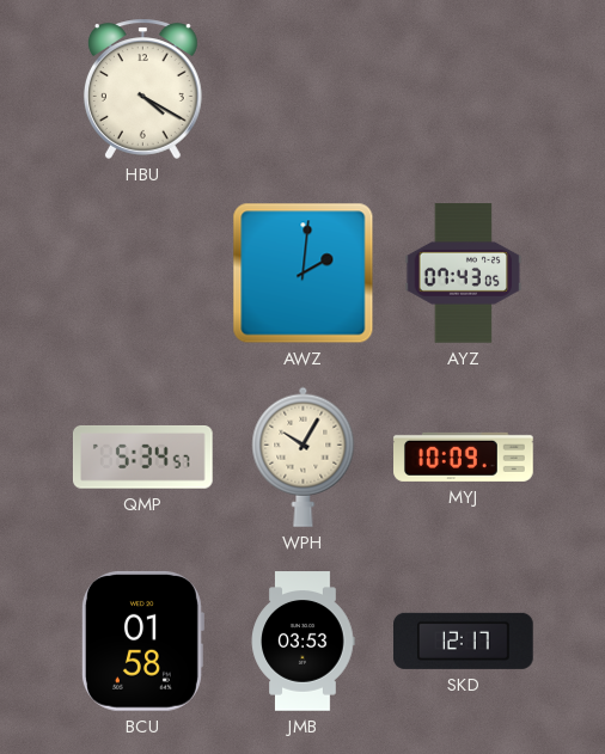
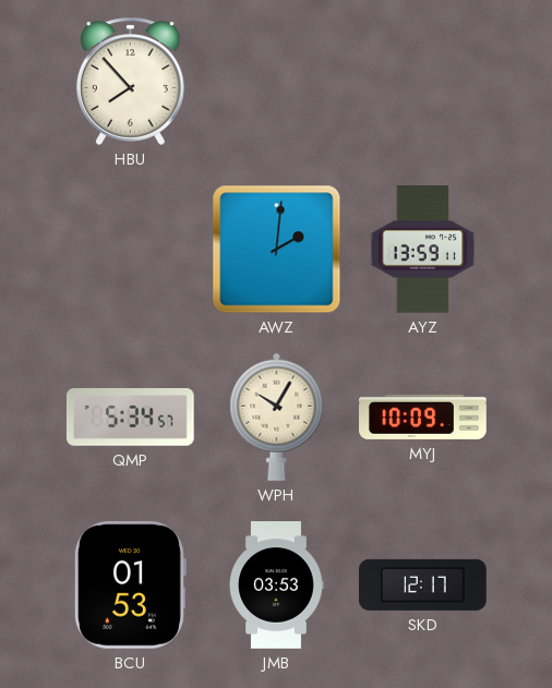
HBU: 4:20 -> 7:53 (130, 81)
AYZ: 07:43 -> 13:59 (423, 250)
BCU: 01:58 -> 01:53 (130, 584)
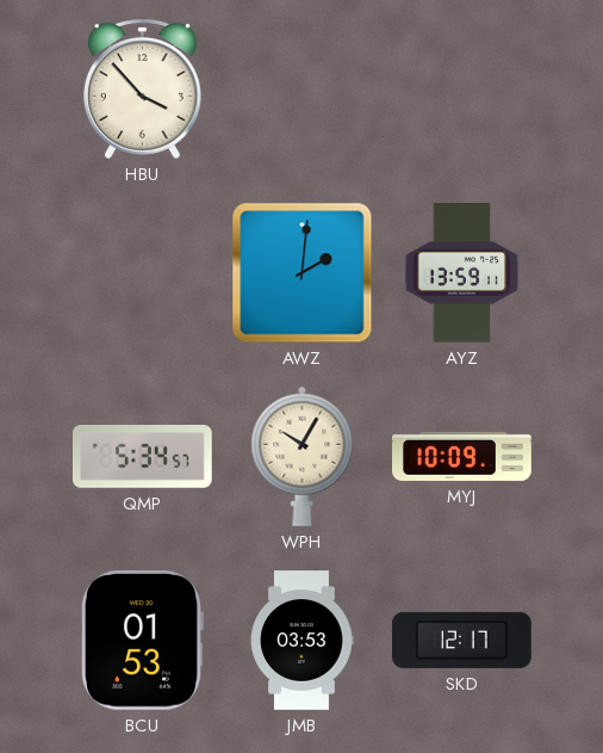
HBU: 7:53 -> 3:53 (142, 88)
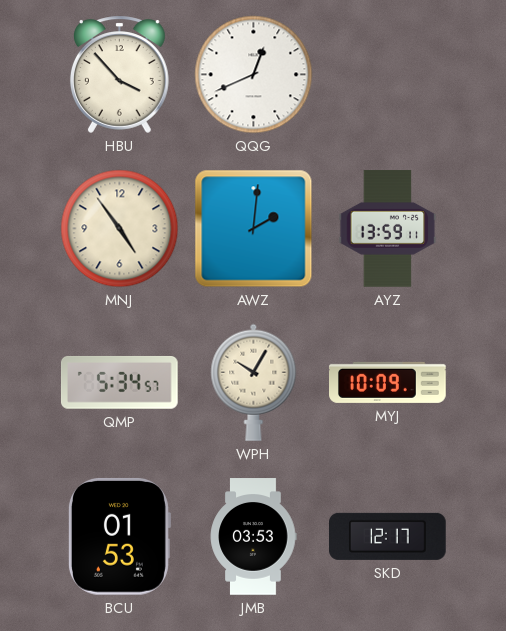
QQG: none -> 12:41 (254, 75)
MNJ: none -> 4:54 (120, 229)
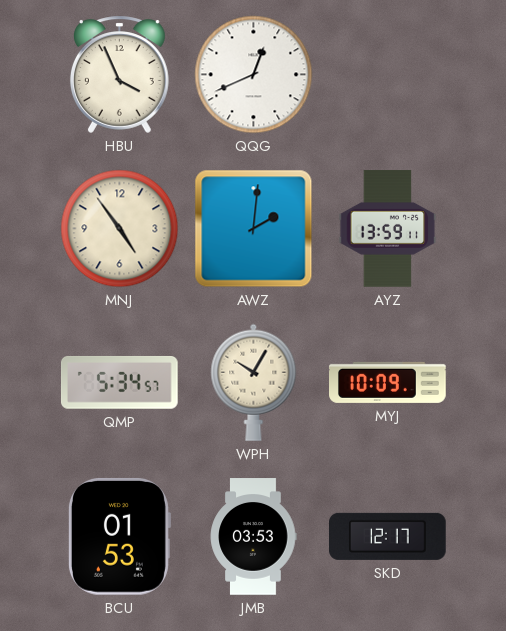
HBU: 3:53 -> 3:56 (119, 74)
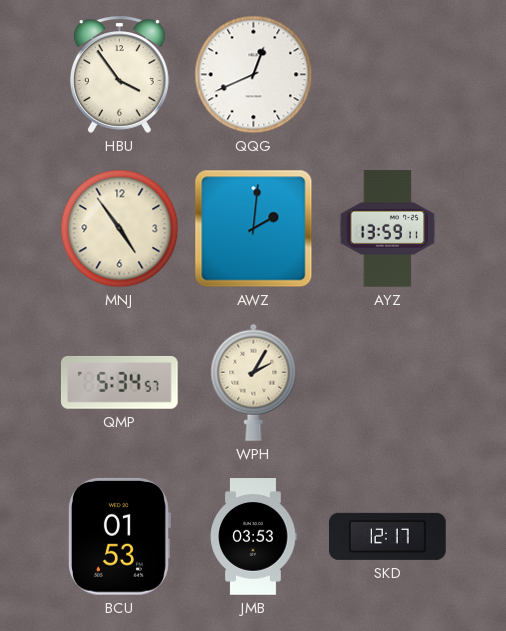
HBU: 3:56 -> 3:54 (119, 74)
WPH: 10:05 -> 2:05 (254, 382)
MYJ: 10:09 -> none (388, 382)
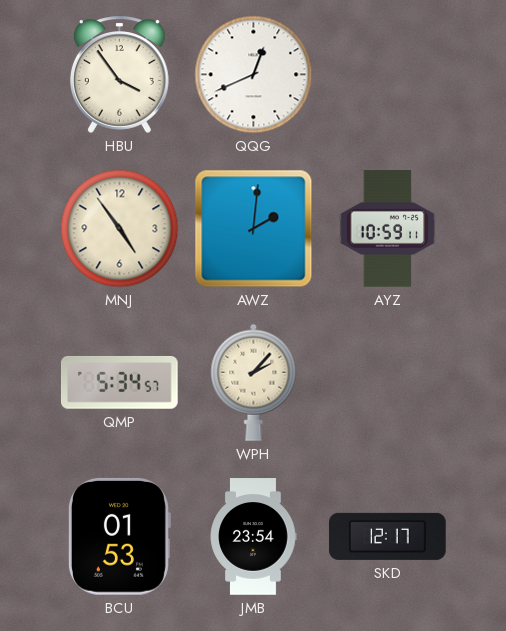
AYZ: 13:59 -> 10:59 (388, 229)
WPH: 2:05 -> 2:07 (254, 382)
JMB: 03:53 -> 23:54 (253, 537)
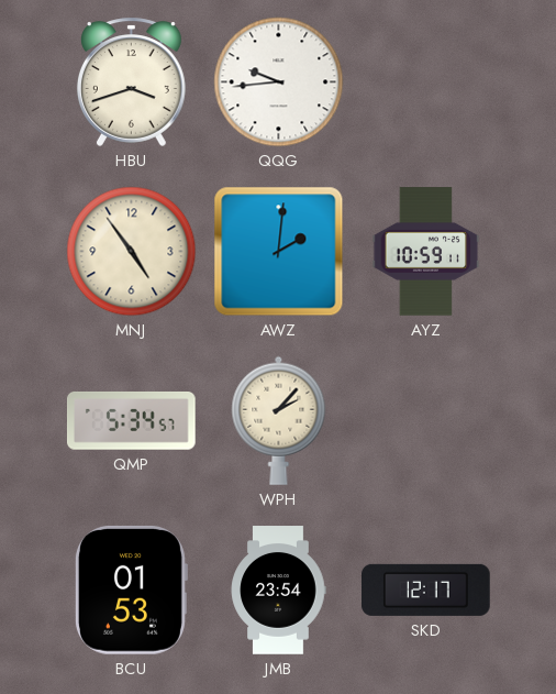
HBU: 3:54 -> 3:42 (131, 81)
QQG: 12:41 -> 9:44 (279, 82)
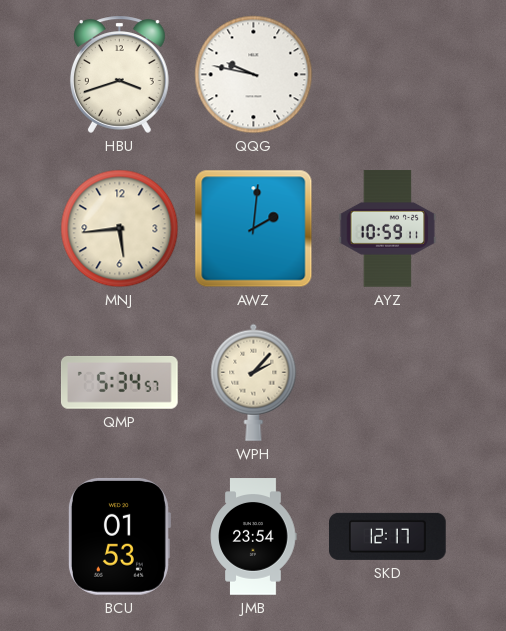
QQG: 9:44 -> 9:47 (254, 75)
MNJ: 4:54 -> 5:44 (120, 229)
